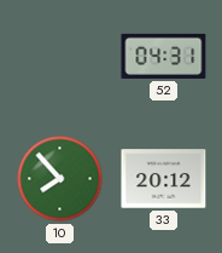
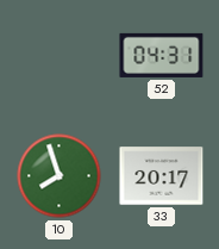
10: 7:53 -> 7:57 (60, 176)
33: 20:12 -> 20:17 (162, 176)
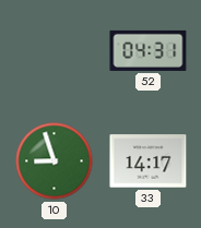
10: 7:57 -> 8:57 (55, 161)
33: 20:17 -> 14:17 (149, 161)
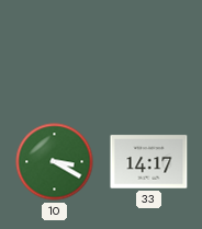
52: 04:31 -> none (149, 50)
10: 8:57 -> 3:20 (55, 162)
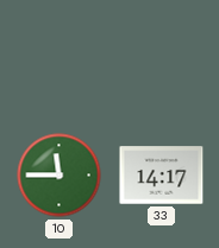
10: 3:20 -> 11:45 (60, 176)
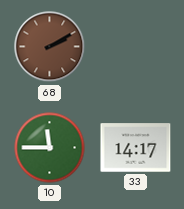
68: none -> 2:10 (50, 47)
